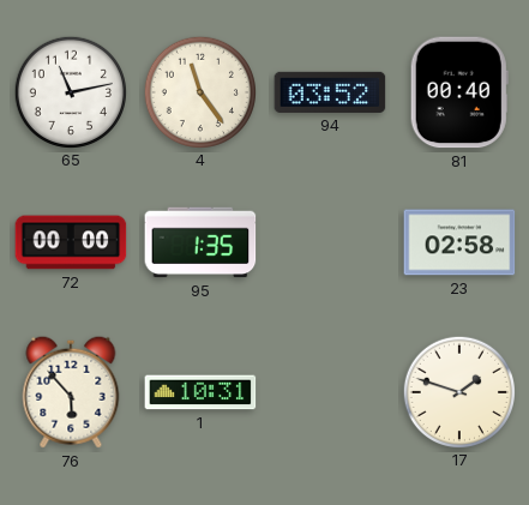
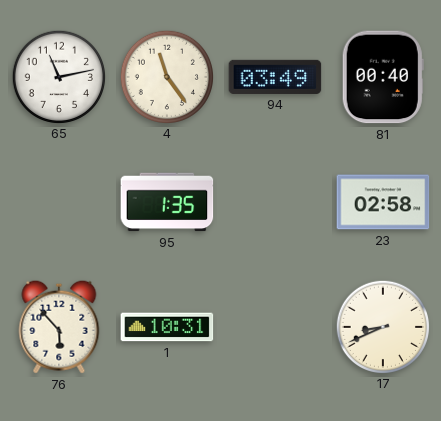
94: 03:52 -> 03:49 (275, 77)
72: 00:00 -> none (71, 242)
17: 1:48 -> 8:41 (382, 326)
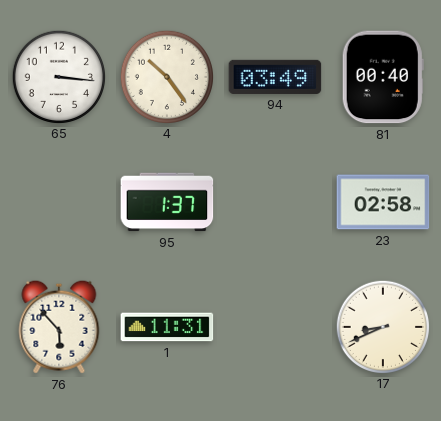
65: 11:13 -> 3:16 (58, 76)
4: 11:24 -> 10:24 (166, 76)
95: 1:35 -> 1:37 (167, 202)
1: 10:31 -> 11:31 (167, 327)
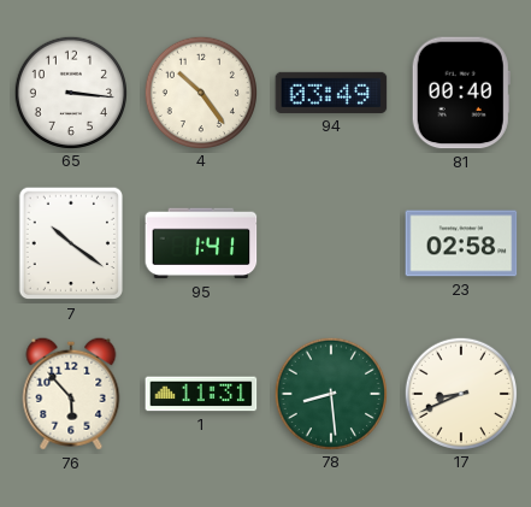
7: none -> 10:21 (70, 243)
95: 1:37 -> 1:41 (201, 243)
78: none -> 8:29 (330, 393)
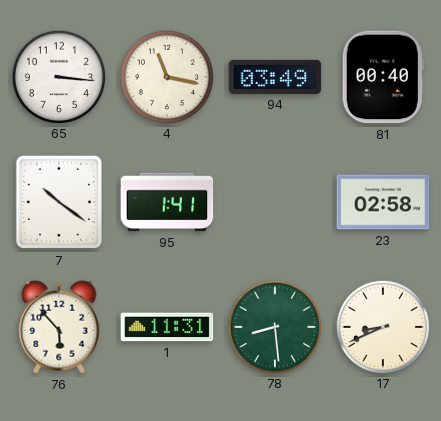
4: 10:24 -> 11:17 (166, 76)
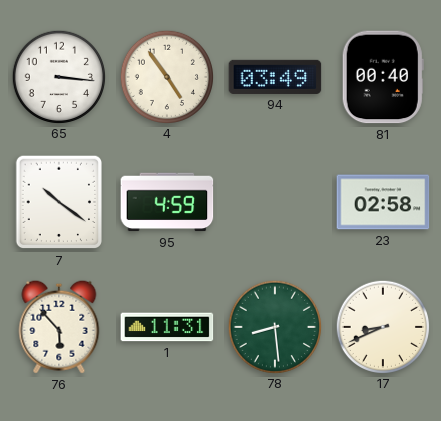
4: 11:17 -> 4:54 (166, 76)
95: 1:41 -> 4:59 (167, 202)
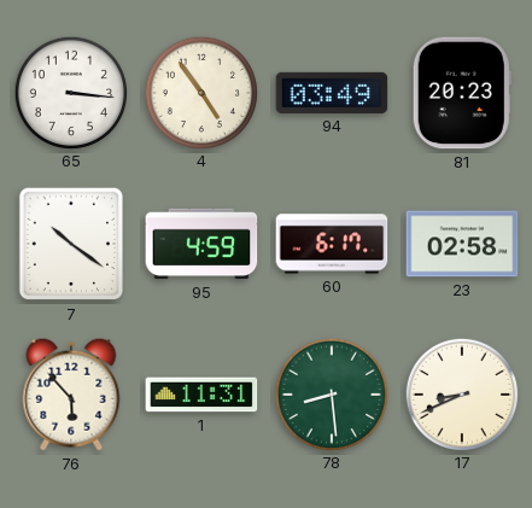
81: 00:40 -> 20:23 (462, 93)
60: none -> 6:17 (332, 244)
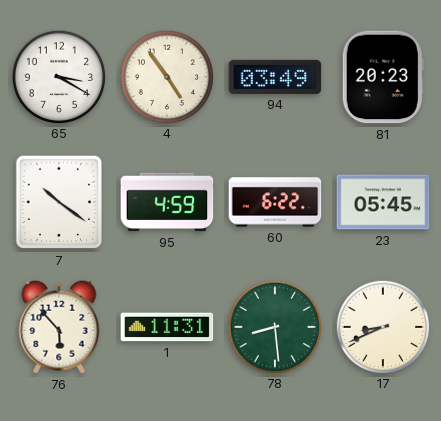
65: 3:16 -> 3:20 (58, 76)
60: 6:17 -> 6:22 (275, 202)
23: 02:58 -> 05:45 (383, 202)
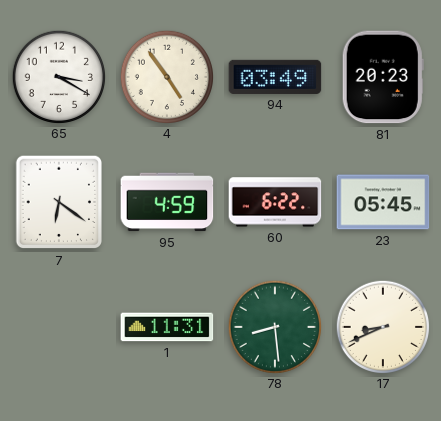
7: 10:21 -> 6:21 (58, 202)
76: 5:53 -> none (59, 327)
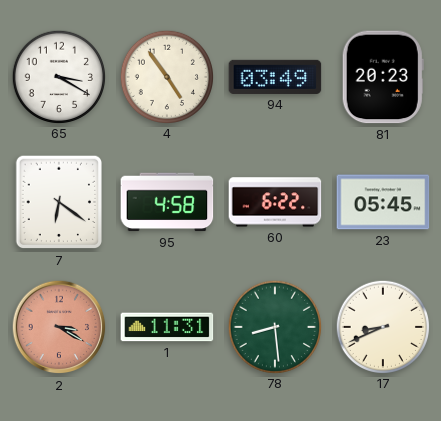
95: 4:59 -> 4:58 (167, 202)
2: none -> 3:20 (59, 327)
